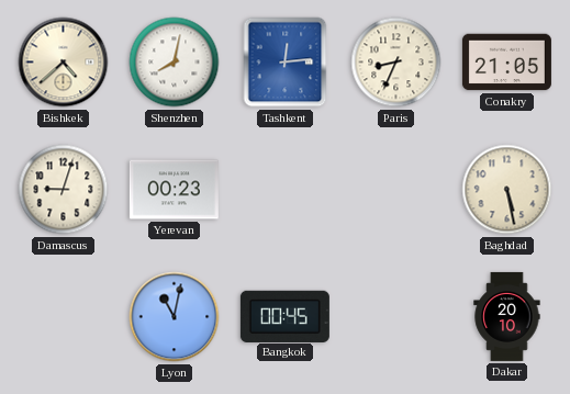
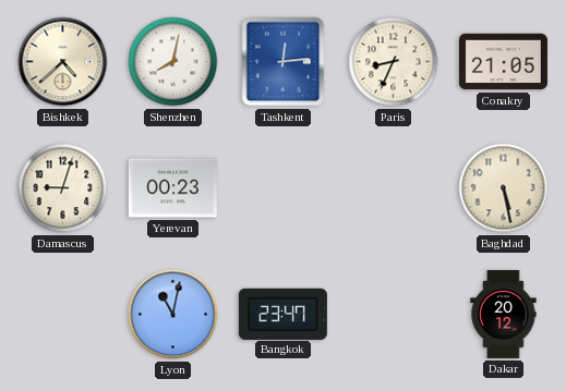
Bangkok: 00:45 -> 23:47 (282, 314)
Dakar: 20:10 -> 20:12 (504, 314)
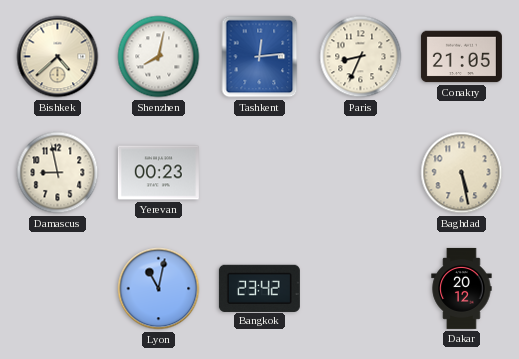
Damascus: 9:03 -> 8:58 (58, 173)
Bangkok: 23:47 -> 23:42 (259, 288)
